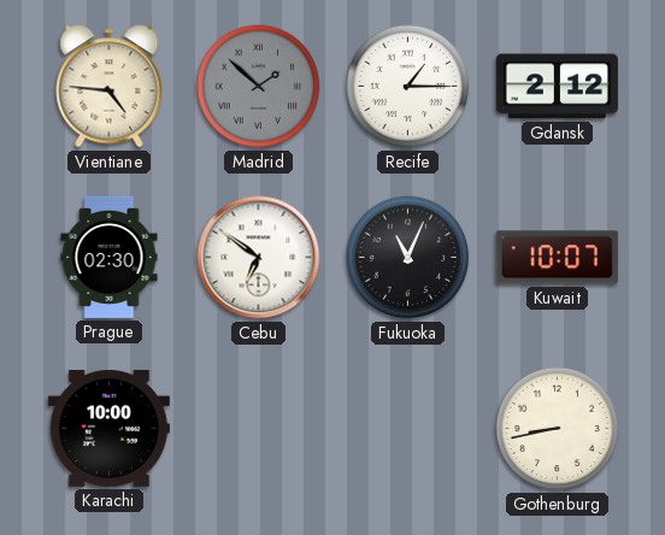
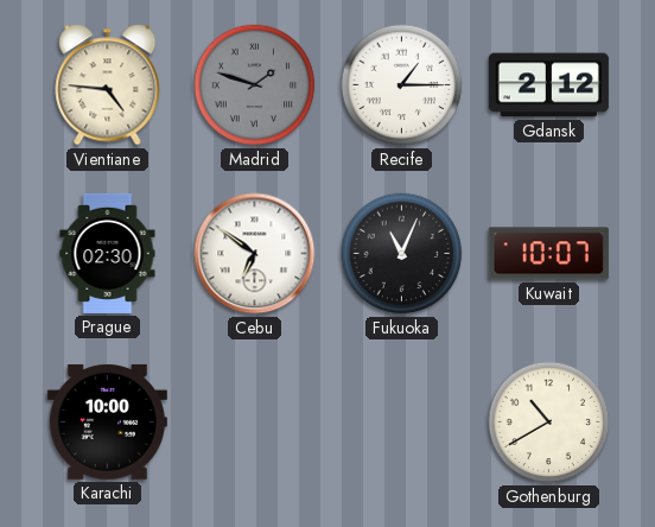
Madrid: 1:52 -> 1:48 (255, 85)
Gothenburg: 8:43 -> 10:40 (549, 423)
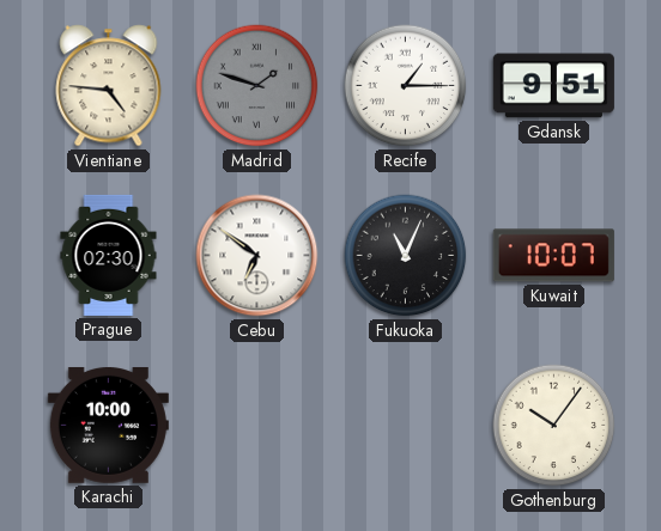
Gdansk: 2:12 -> 9:51 (553, 86)
Gothenburg: 10:40 -> 10:06 (554, 426)
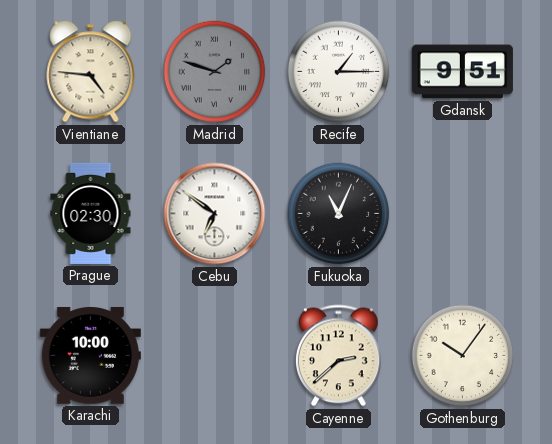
Kuwait: 10:07 -> none (553, 256)
Cayenne: none -> 2:38 (338, 356)
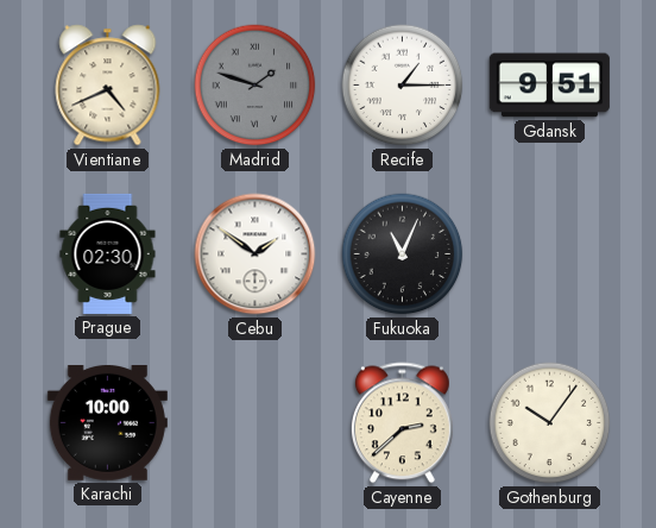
Vientiane: 4:46 -> 4:41 (108, 86)
Cebu: 6:51 -> 1:51 (256, 254)
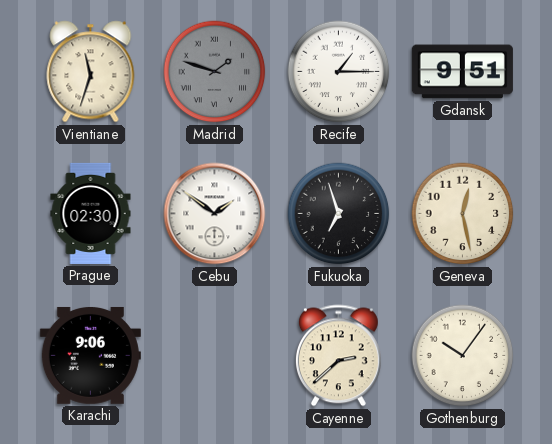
Vientiane: 4:41 -> 11:33 (91, 72)
Fukuoka: 11:04 -> 6:57 (339, 214)
Geneva: none -> 12:28 (463, 214)
Karachi: 10:00 -> 9:06 (90, 355)
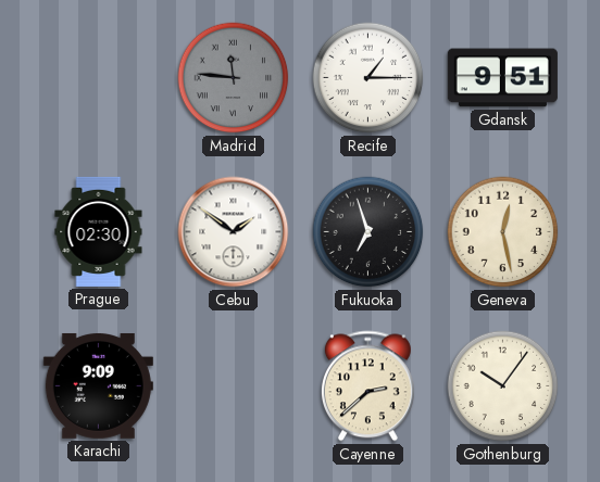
Vientiane: 11:33 -> none (91, 72)
Madrid: 1:48 -> 11:46 (234, 78)
Karachi: 9:06 -> 9:09 (98, 385)
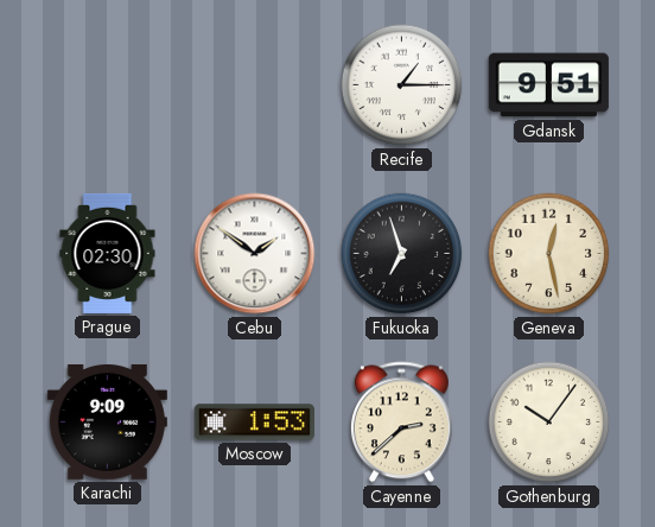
Madrid: 11:46 -> none (234, 78)
Moscow: none -> 1:53 (254, 423)
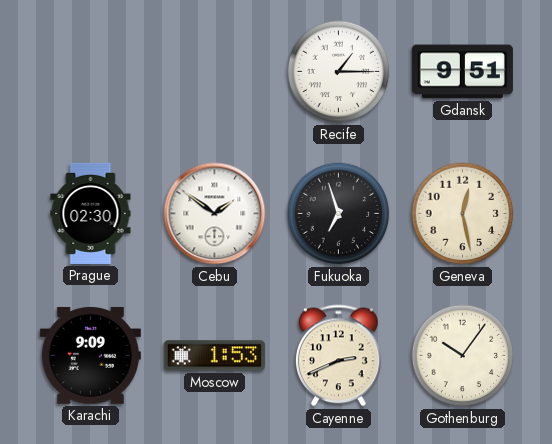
Cayenne: 2:38 -> 2:41 (338, 356)
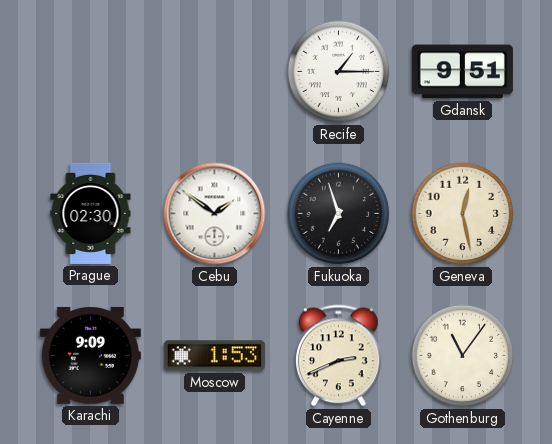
Gothenburg: 10:06 -> 11:06 (463, 356)
